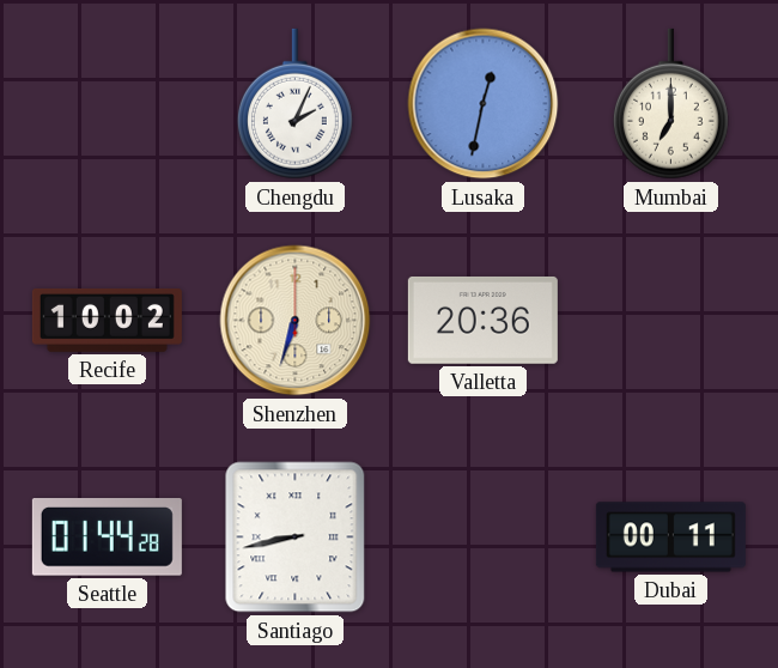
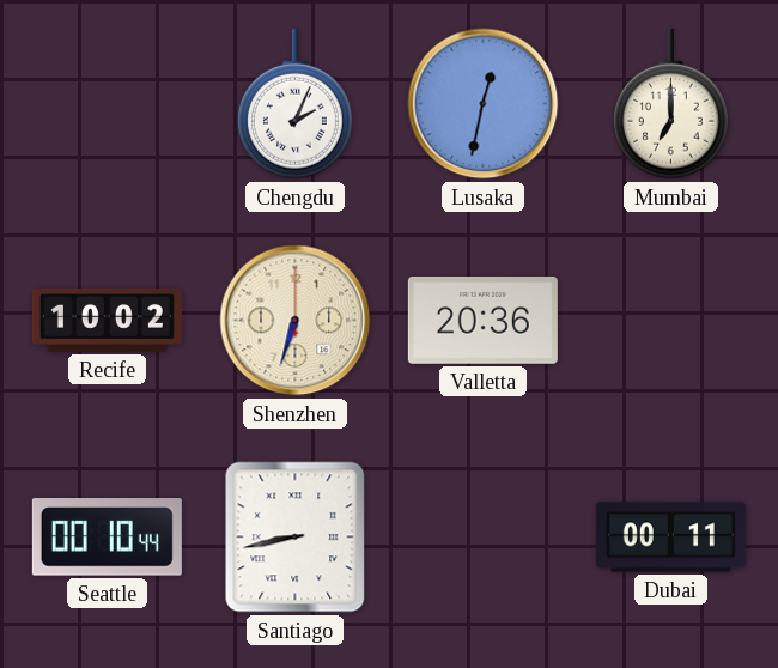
Seattle: 01:44 -> 00:10 (107, 538)
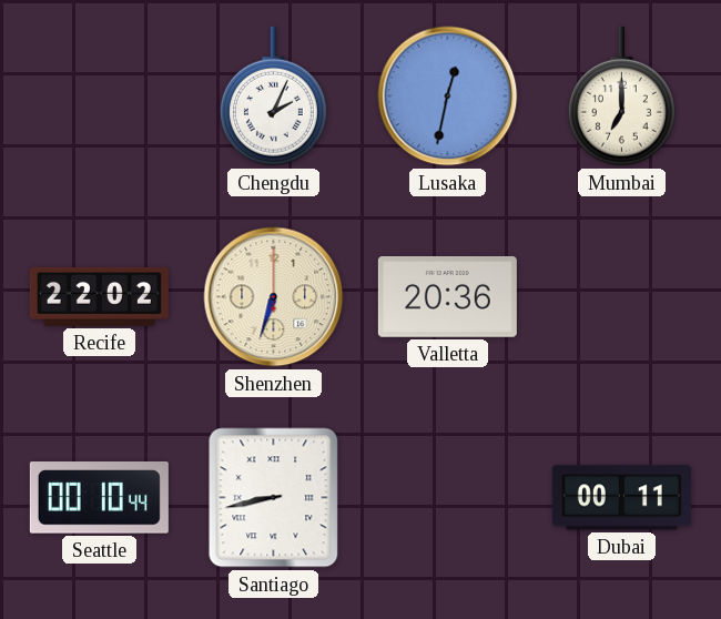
Recife: 10:02 -> 22:02 (99, 296)
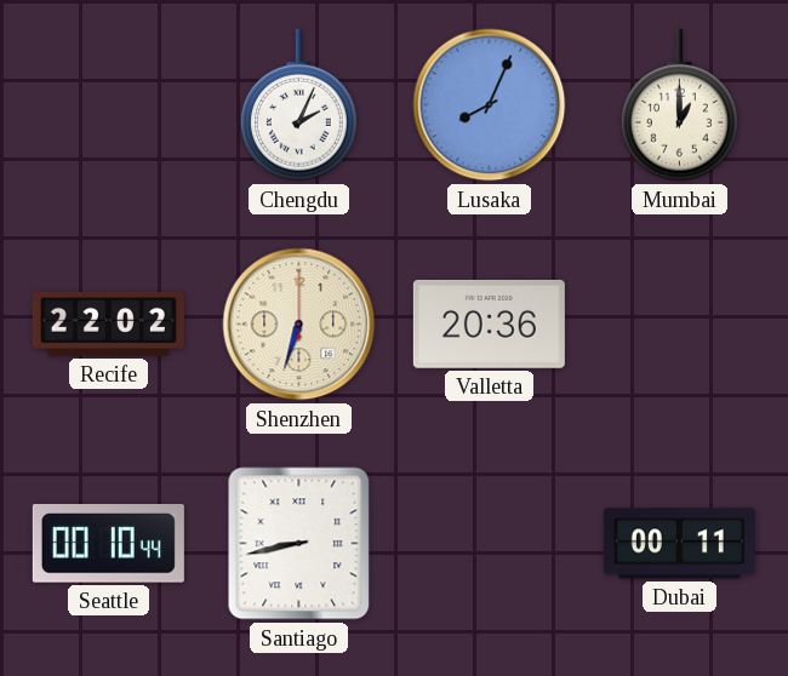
Lusaka: 12:32 -> 8:04 (490, 105)
Mumbai: 7:00 -> 1:00 (679, 105)
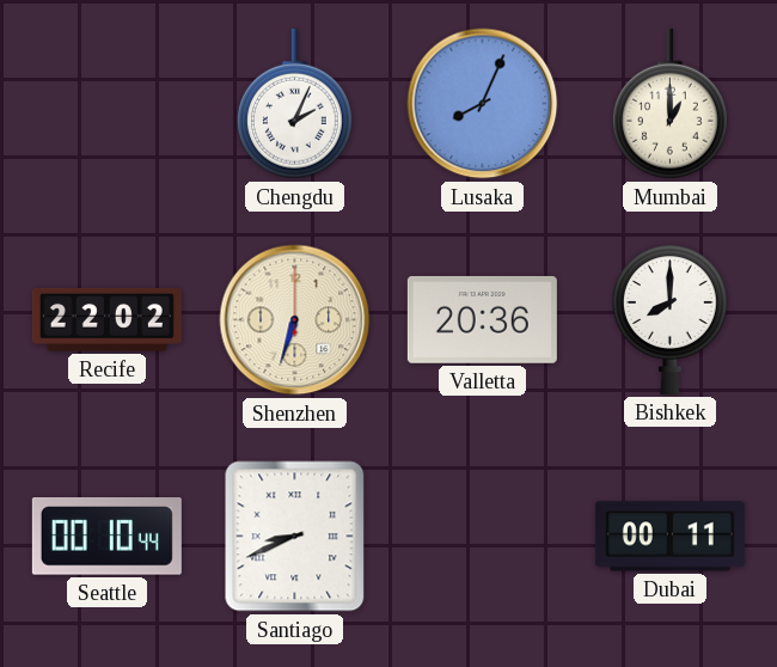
Bishkek: none -> 8:00 (669, 319)
Santiago: 8:43 -> 8:41 (295, 537)
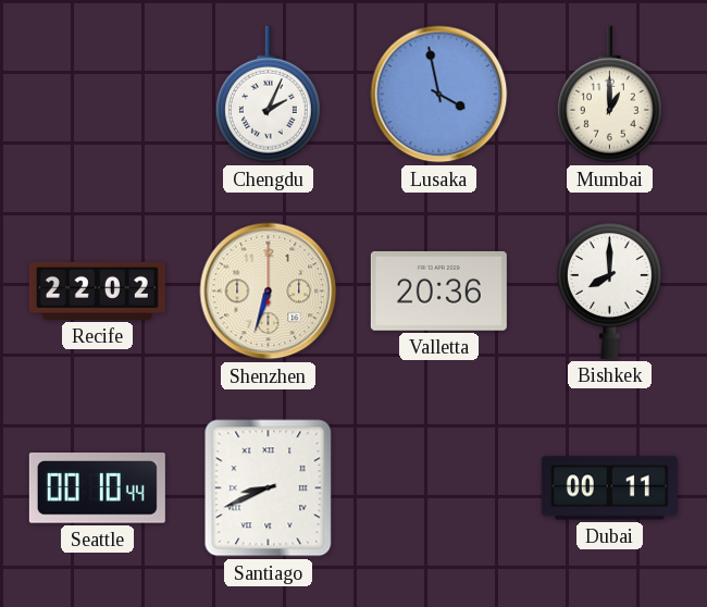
Lusaka: 8:04 -> 3:58 (439, 95)
